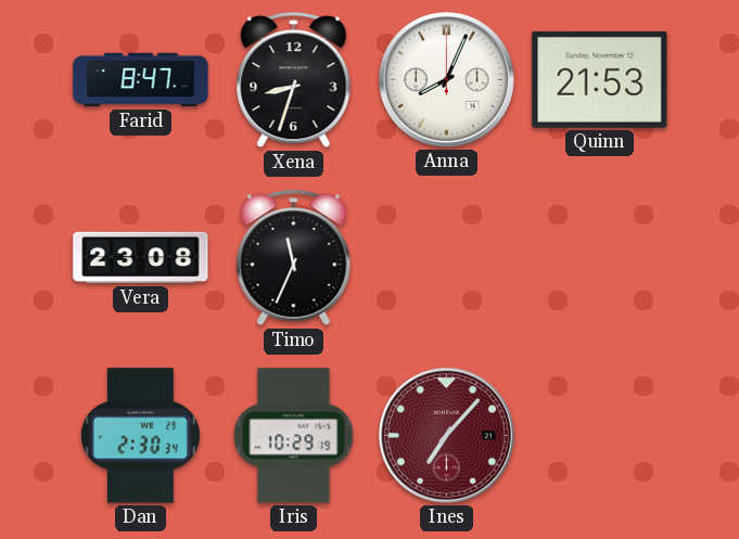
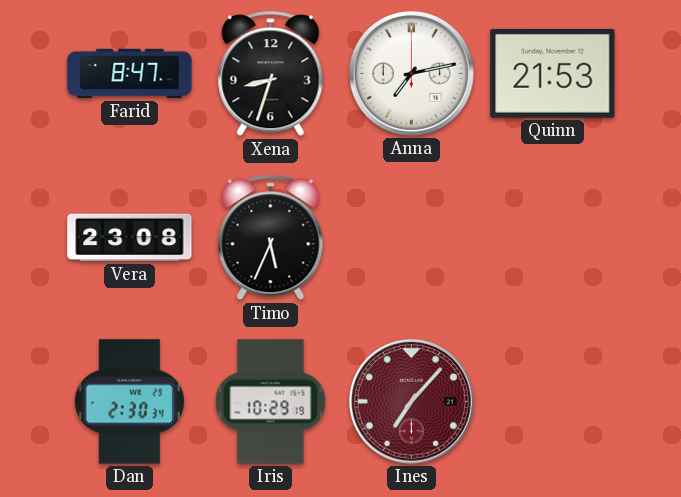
Anna: 8:04 -> 7:13 (411, 73)
Timo: 11:34 -> 5:34 (271, 238)
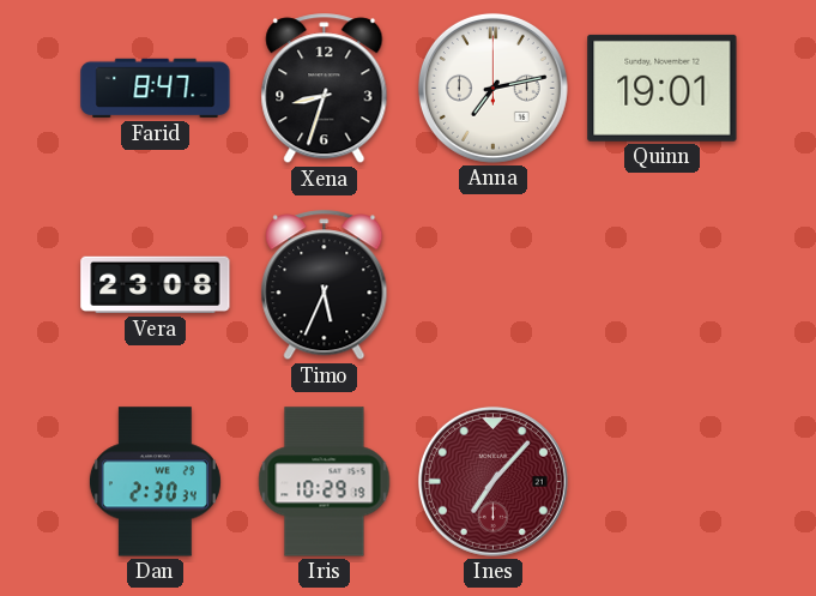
Quinn: 21:53 -> 19:01 (663, 88)
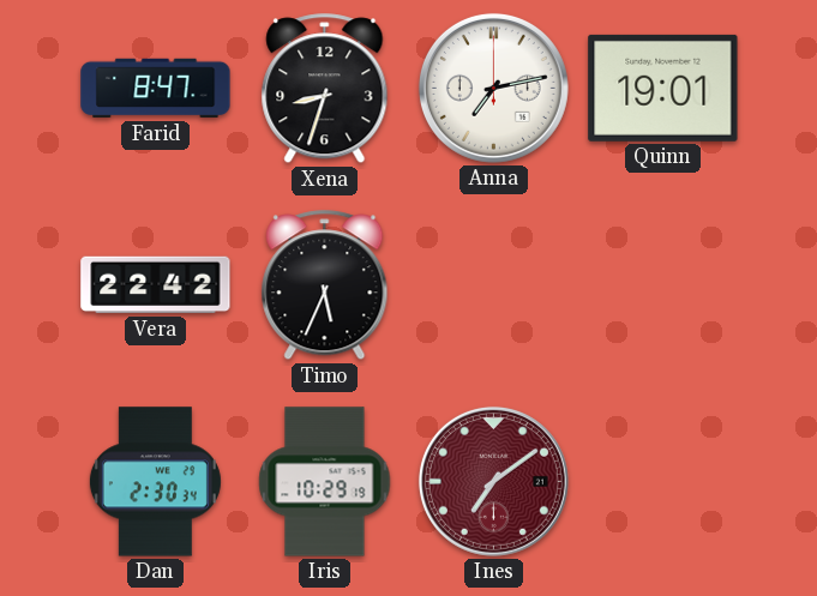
Vera: 23:08 -> 22:42 (156, 285)
Ines: 7:07 -> 7:09 (493, 481)
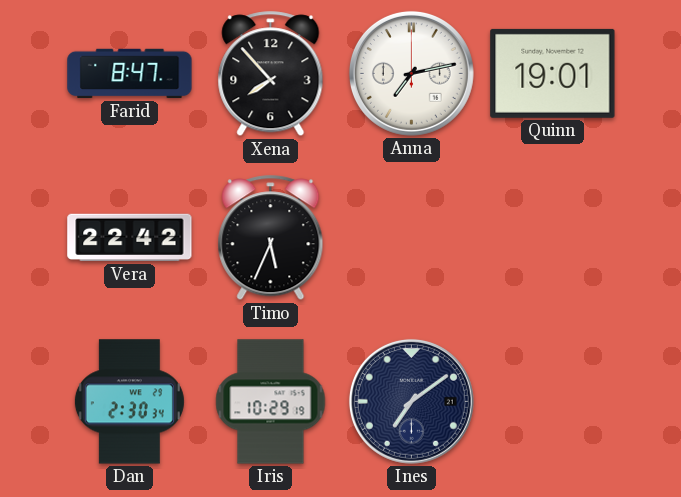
Xena: 8:33 -> 7:53 (271, 74)
Ines dial: burgundy -> navy (411, 401)
